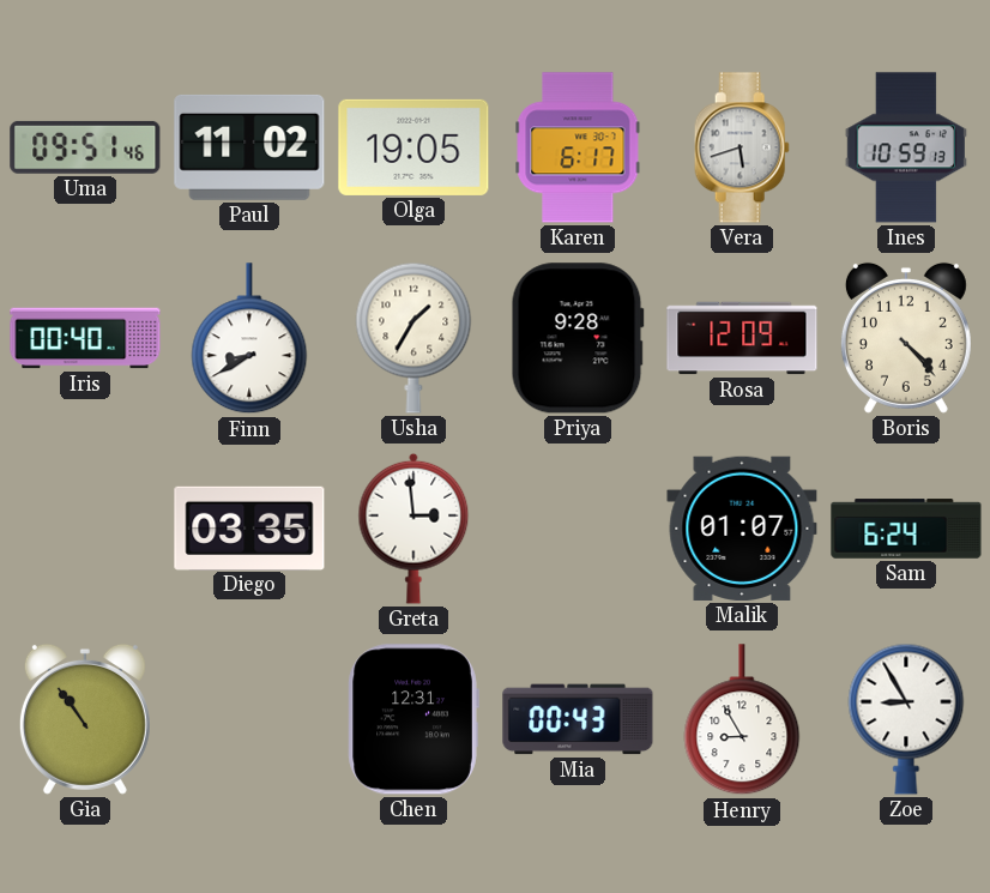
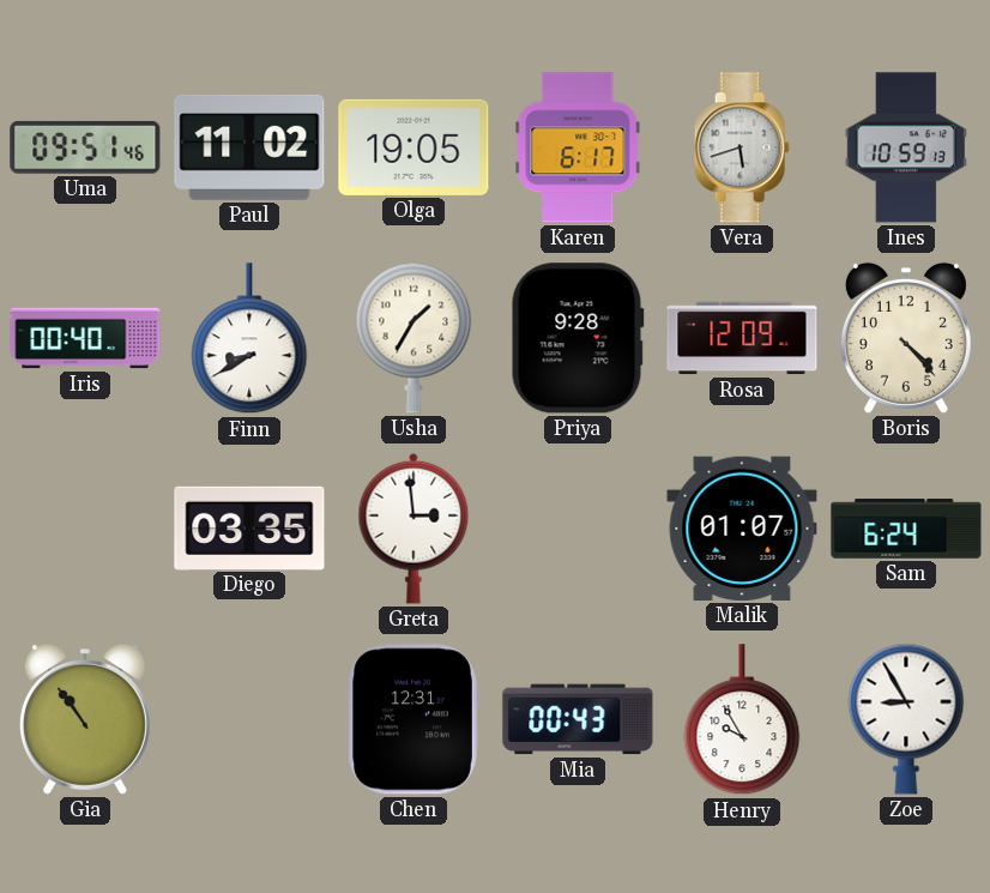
Henry: 8:55 -> 9:55 (742, 720)
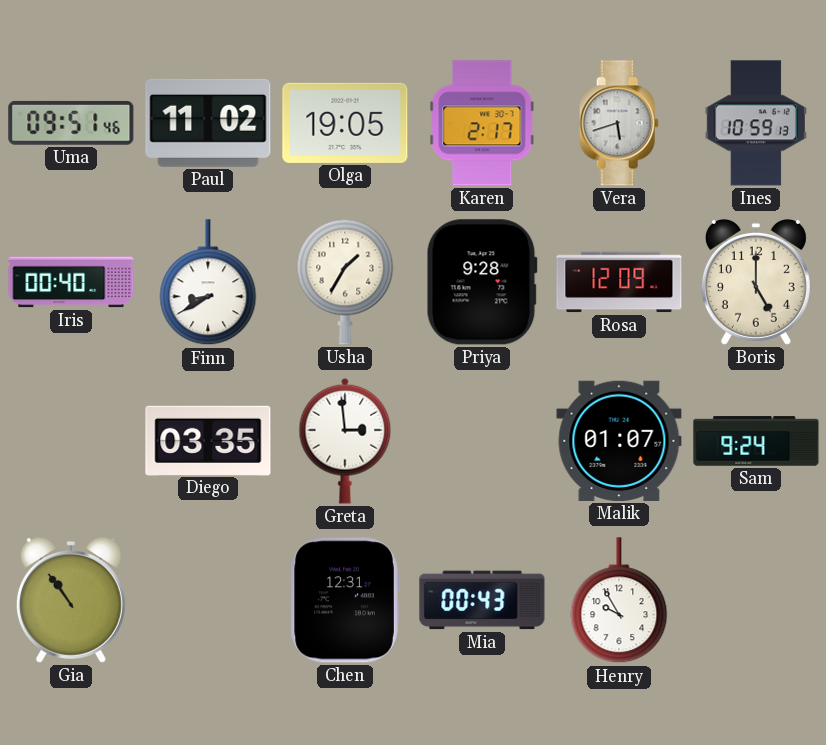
Karen: 6:17 -> 2:17 (482, 123)
Boris: 4:23 -> 5:00 (756, 282)
Sam: 6:24 -> 9:24 (756, 441)
Zoe: 8:55 -> none (906, 719)
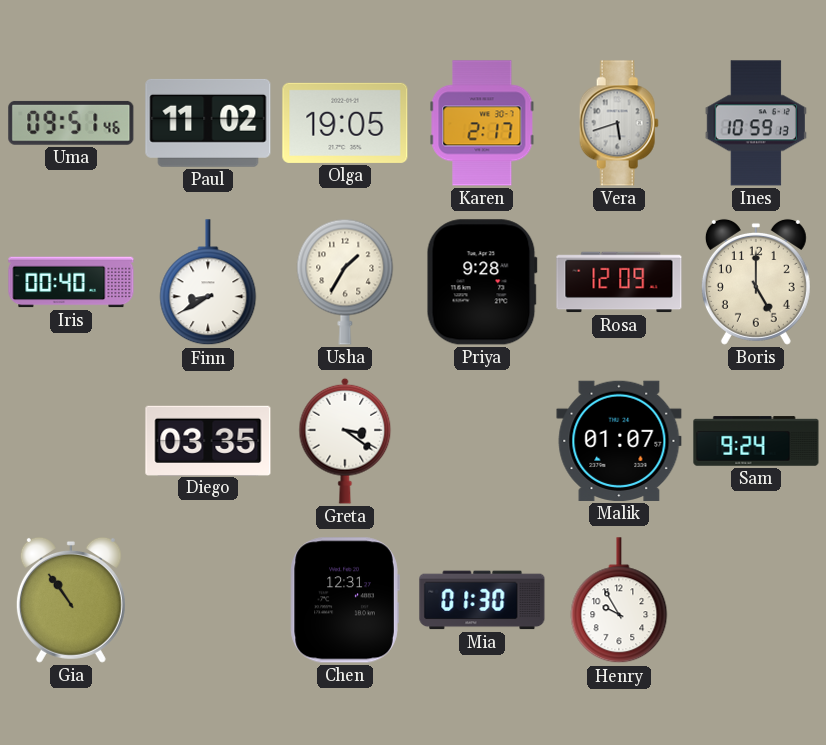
Greta: 2:59 -> 3:21 (345, 441)
Mia: 00:43 -> 01:30 (482, 600)
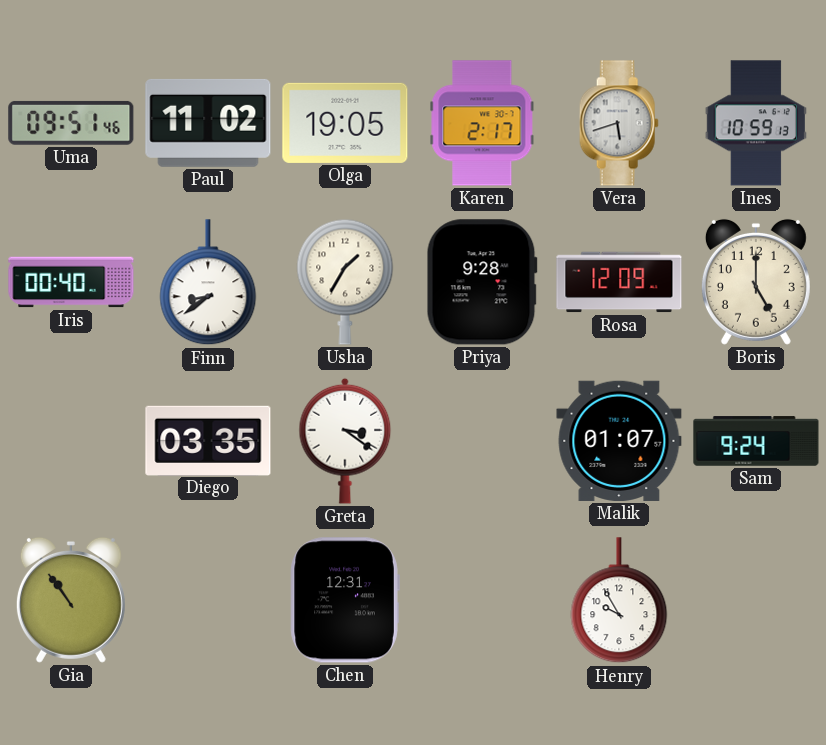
Finn: 8:40 -> 8:39 (208, 283)
Mia: 01:30 -> none (482, 600)
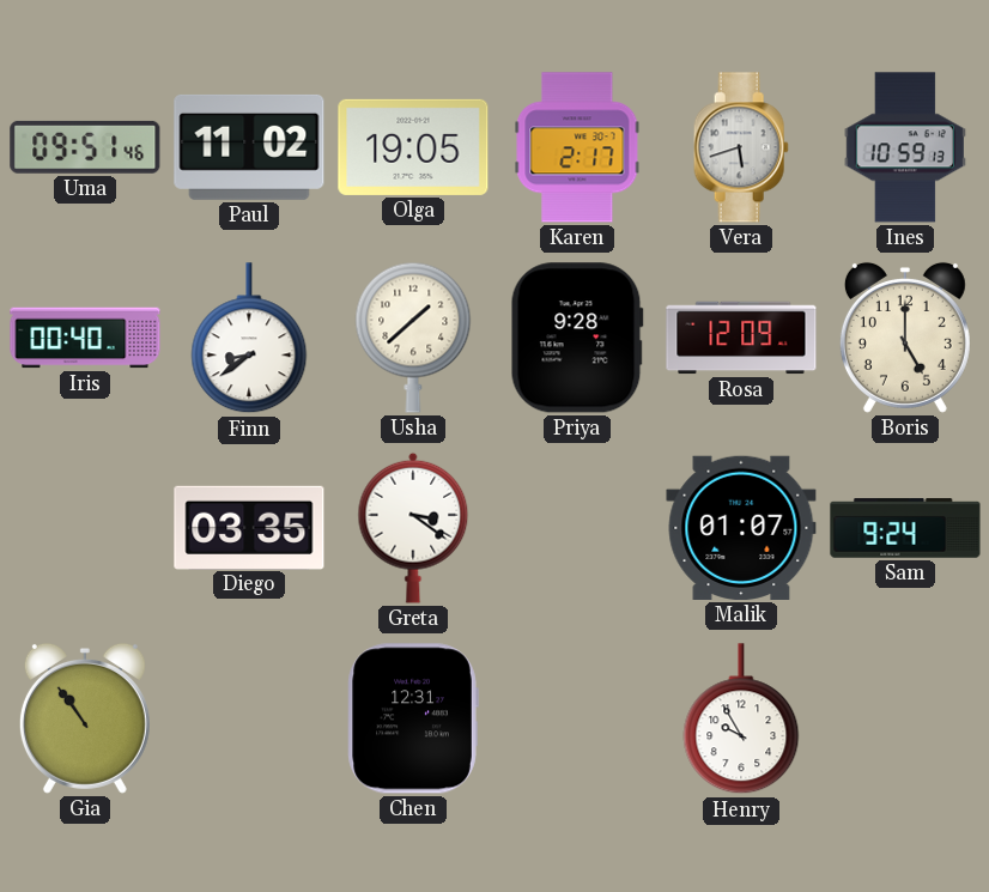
Usha: 1:35 -> 1:38 (413, 338)
